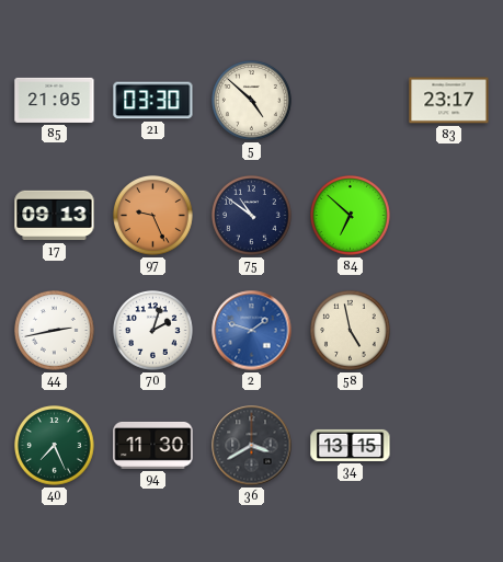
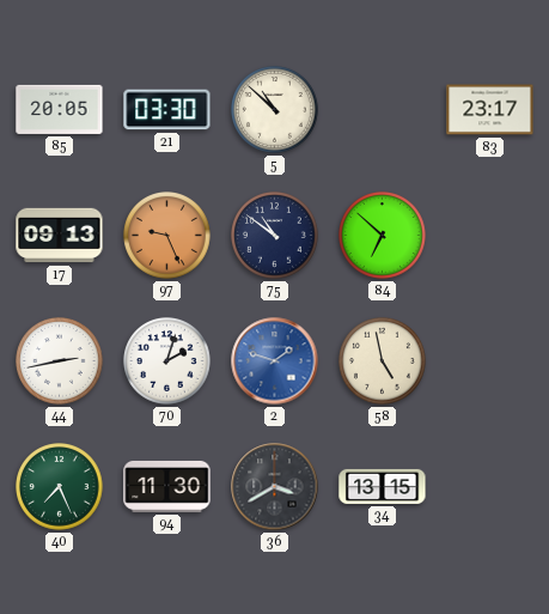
85: 21:05 -> 20:05 (60, 109)
5: 4:52 -> 10:52 (275, 110)
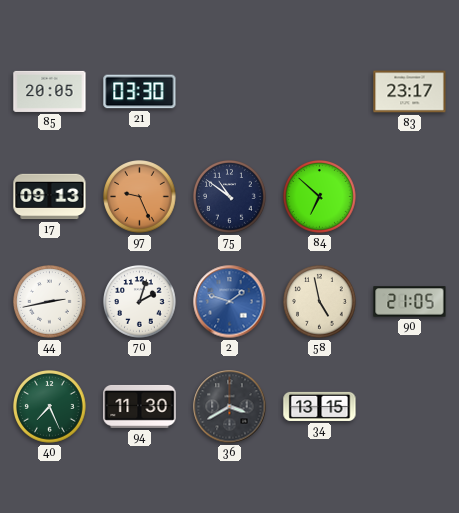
5: 10:52 -> none (275, 110)
90: none -> 21:05 (410, 302)
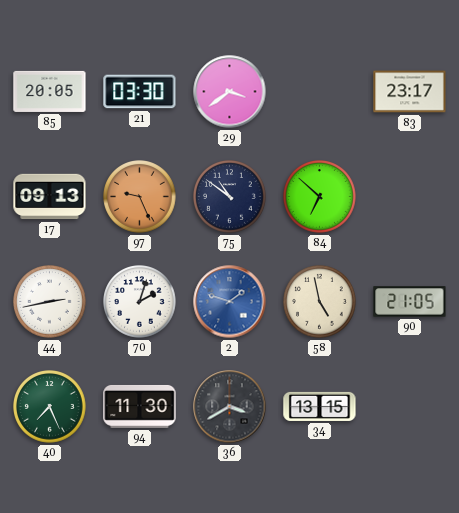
29: none -> 3:39 (230, 92)
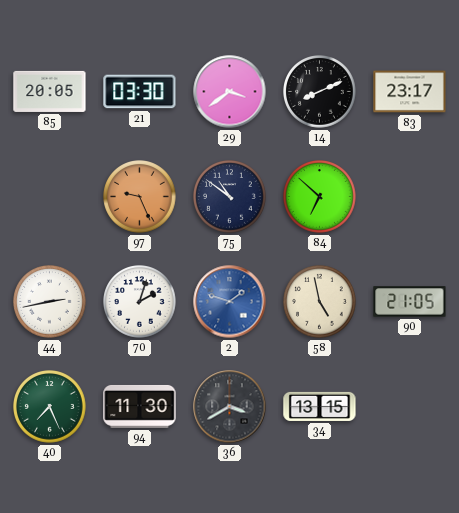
14: none -> 8:11 (320, 92)
17: 09:13 -> none (50, 197)
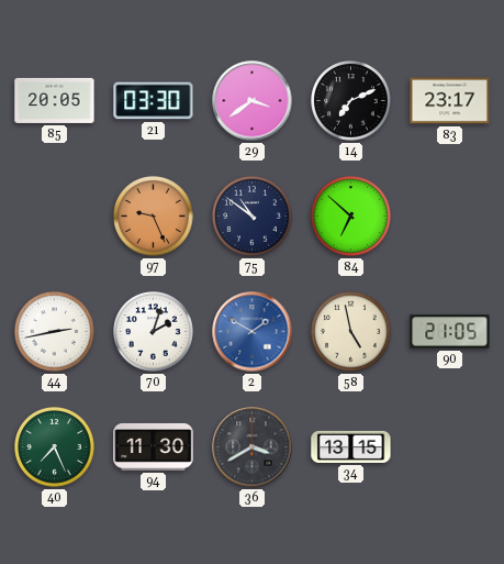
14: 8:11 -> 7:11 (351, 101)
2: 1:48 -> 1:50 (253, 332)
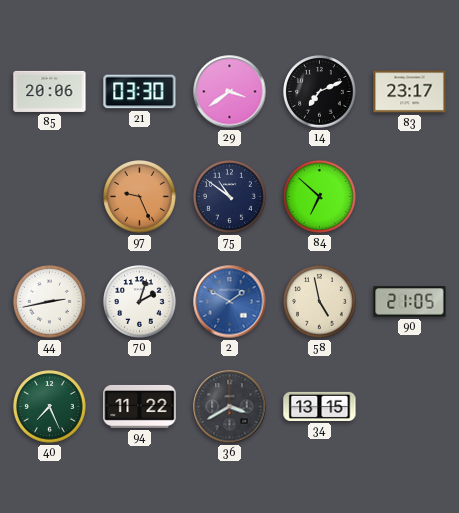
85: 20:05 -> 20:06 (50, 91)
94: 11:30 -> 11:22 (140, 406)
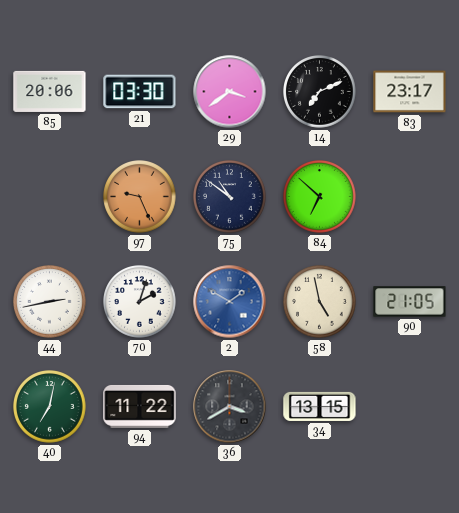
40: 7:26 -> 7:02 (50, 407)
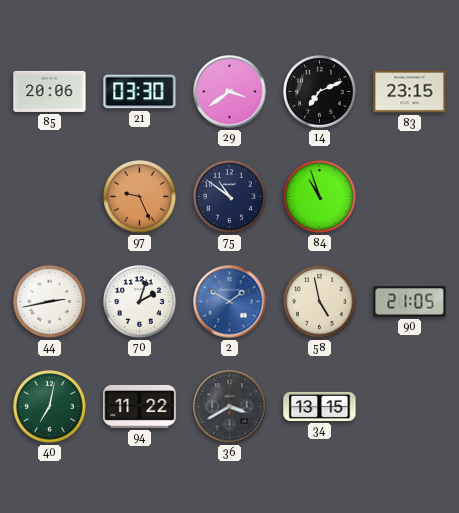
83: 23:17 -> 23:15 (410, 92)
84: 6:52 -> 10:57 (320, 197)
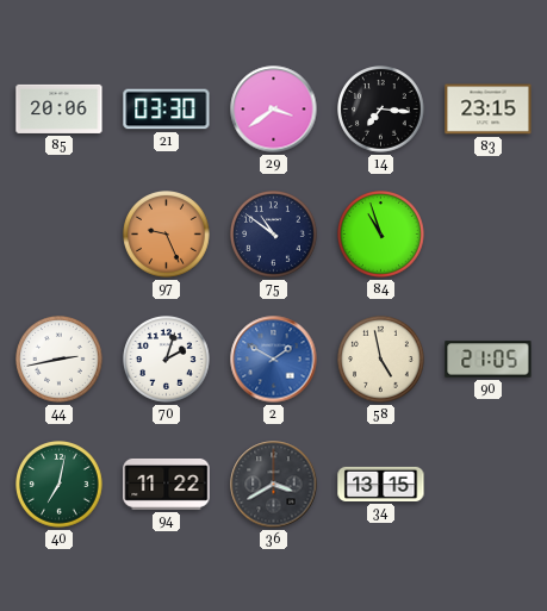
14: 7:11 -> 7:16 (381, 110)
